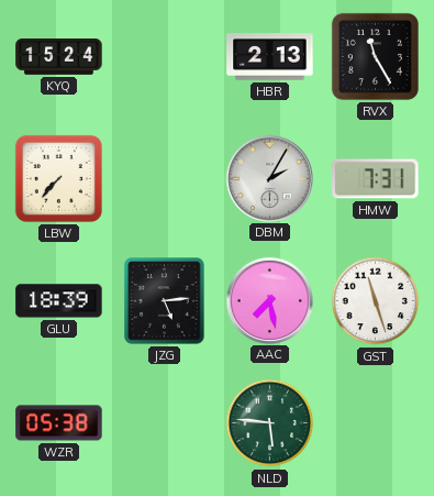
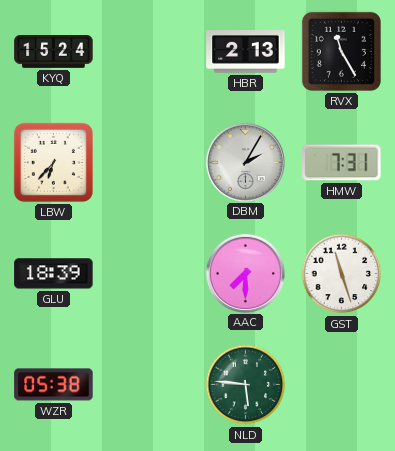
LBW: 7:37 -> 6:37 (53, 162)
JZG: 5:14 -> none (165, 301)
AAC: 7:28 -> 7:30 (245, 273)
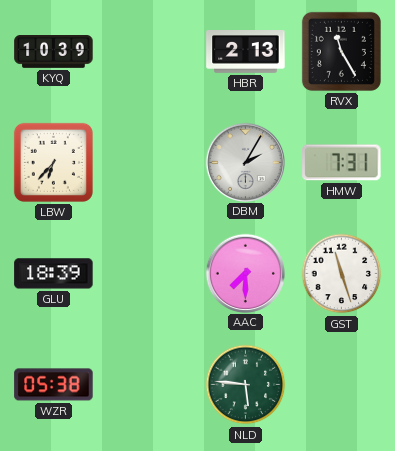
KYQ: 15:24 -> 10:39 (54, 52)
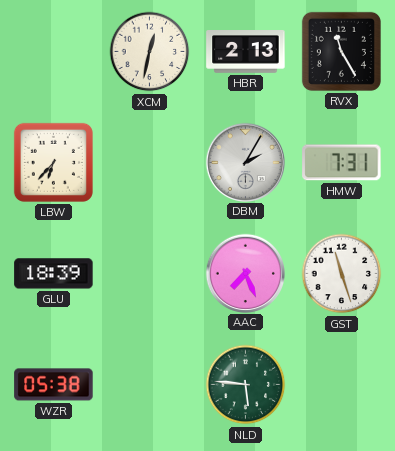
KYQ: 10:39 -> none (54, 52)
XCM: none -> 12:32 (150, 52)
AAC: 7:30 -> 7:26 (245, 273)
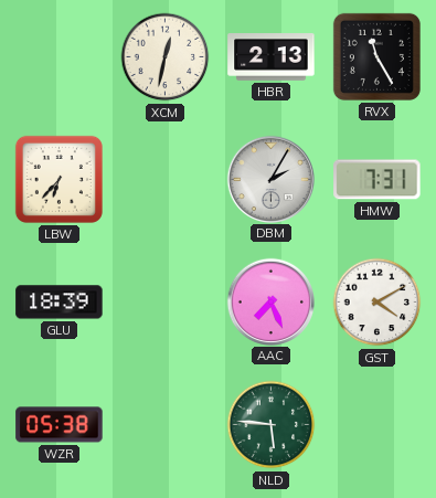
GST: 11:27 -> 4:10 (377, 303)
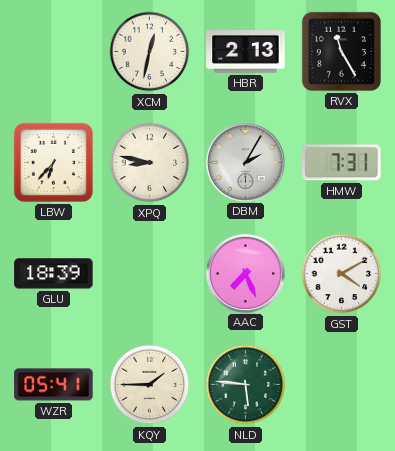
XPQ: none -> 8:47 (150, 163)
WZR: 05:38 -> 05:41 (54, 385)
KQY: none -> 1:45 (150, 385)
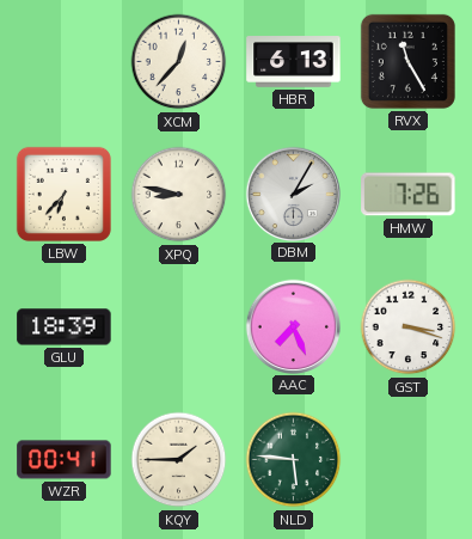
XCM: 12:32 -> 12:37 (179, 62)
HBR: 2:13 -> 6:13 (294, 62)
HMW: 7:31 -> 7:26 (409, 195)
GST: 4:10 -> 3:18 (409, 327)
WZR: 05:41 -> 00:41 (65, 460)
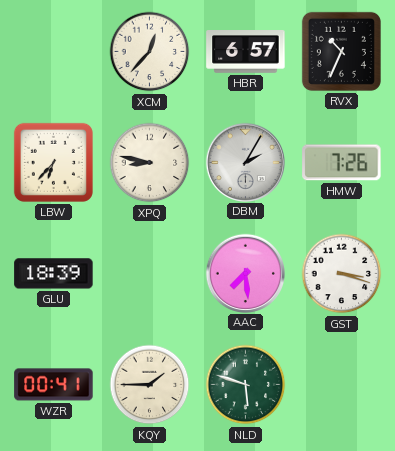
HBR: 6:13 -> 6:57 (246, 52)
RVX: 11:25 -> 10:34 (341, 51)
AAC: 7:26 -> 7:29 (245, 273)
NLD: 5:46 -> 5:48 (246, 385)
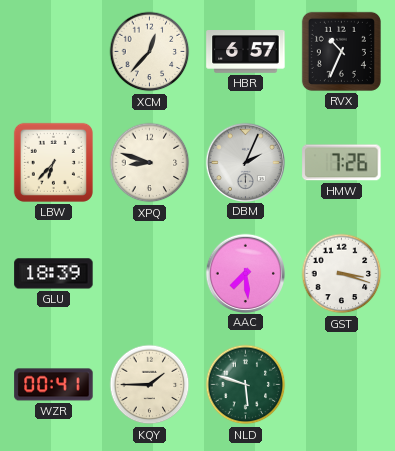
XPQ: 8:47 -> 8:48 (150, 163)
DBM: 2:05 -> 2:04 (245, 162)
